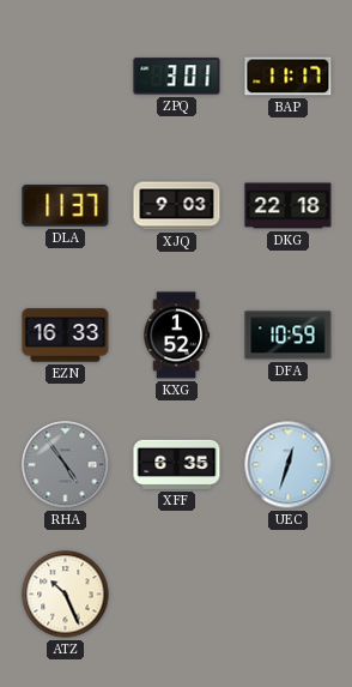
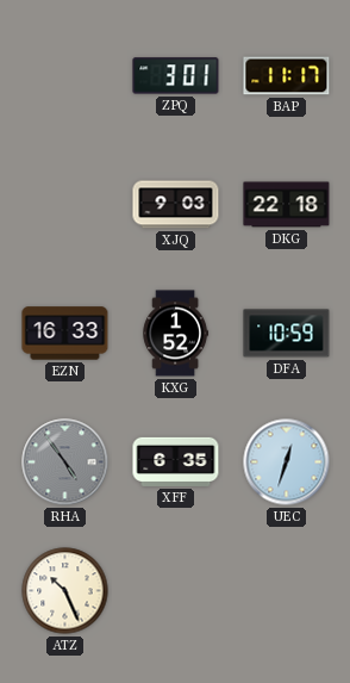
DLA: 11:37 -> none (66, 206)
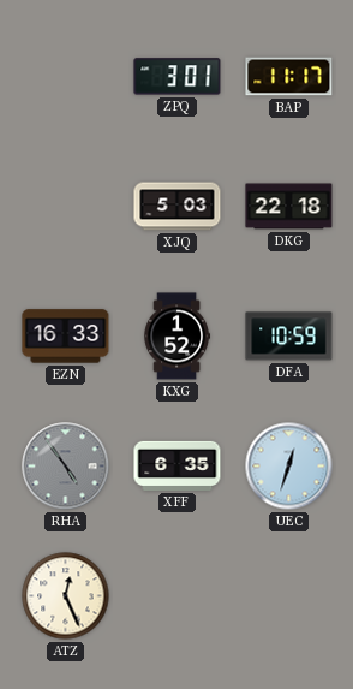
XJQ: 9:03 -> 5:03 (178, 207)
ATZ: 10:26 -> 12:26 (66, 596)
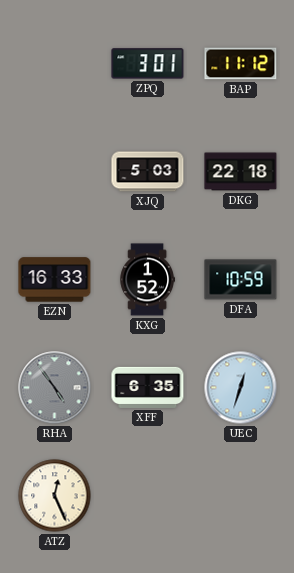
BAP: 11:17 -> 11:12 (241, 64)
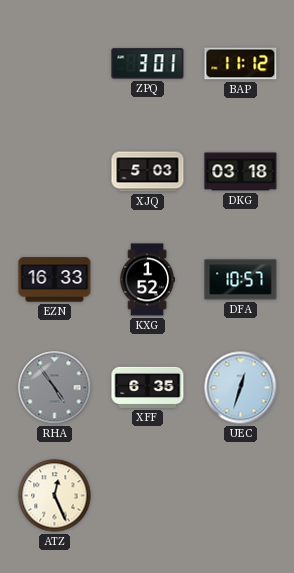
DKG: 22:18 -> 03:18 (241, 172)
DFA: 10:59 -> 10:57 (241, 280)
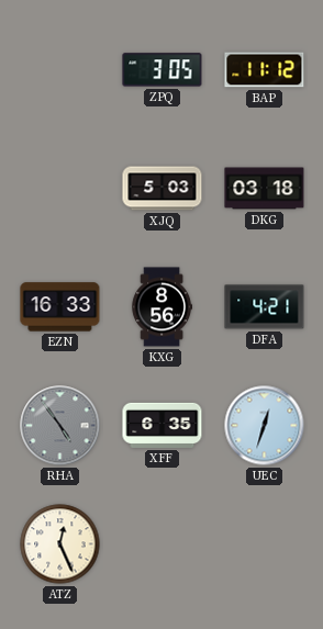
ZPQ: 3:01 -> 3:05 (163, 70)
KXG: 1:52 -> 8:56 (161, 307)
DFA: 10:57 -> 4:21 (265, 307)
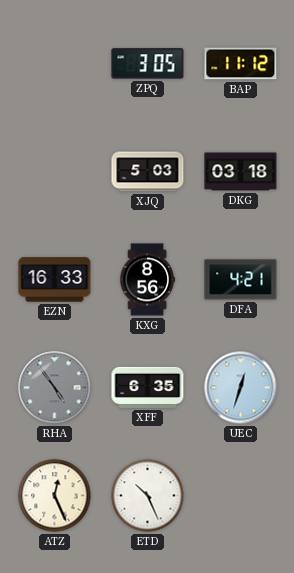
ETD: none -> 10:26 (148, 496)
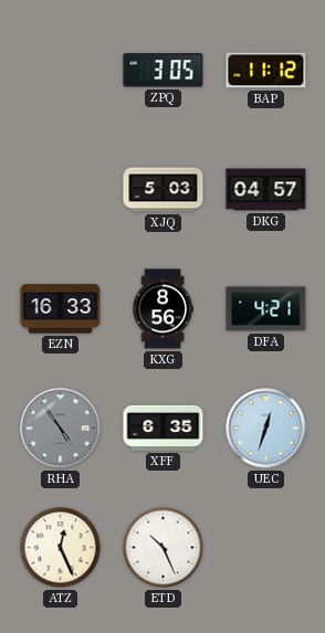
DKG: 03:18 -> 04:57 (266, 190)
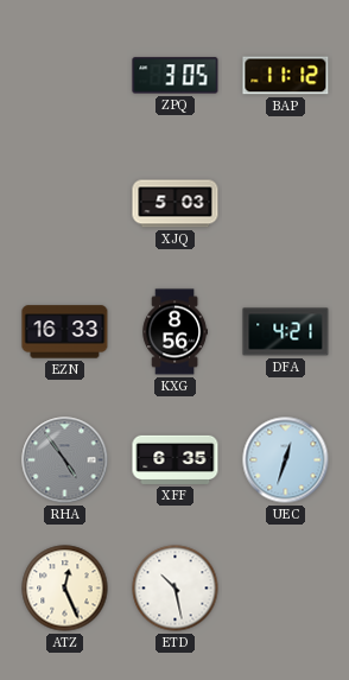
DKG: 04:57 -> none (266, 190)
ETD: 10:26 -> 10:28 (176, 589)
